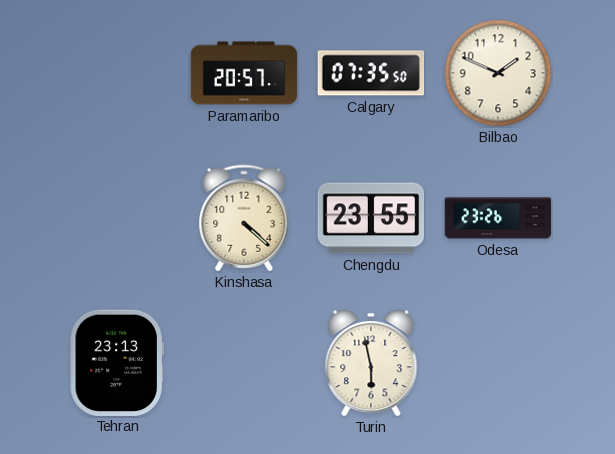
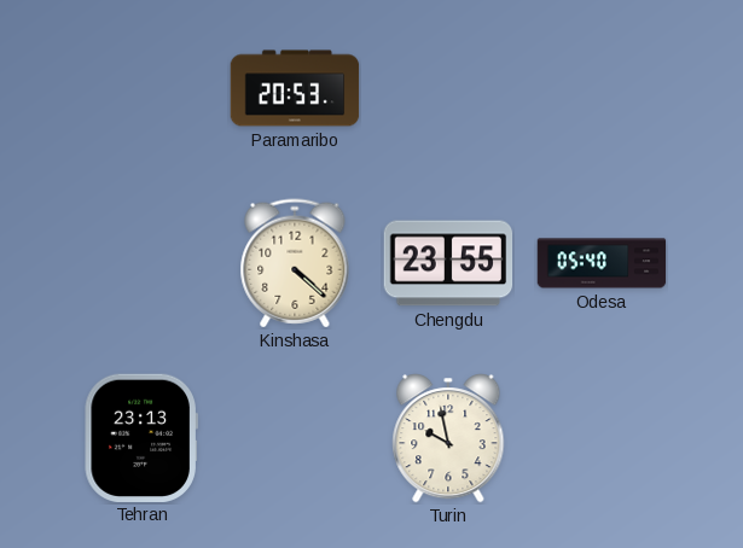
Paramaribo: 20:57 -> 20:53 (295, 88)
Calgary: 07:35 -> none (371, 73)
Bilbao: 1:49 -> none (498, 73)
Odesa: 23:26 -> 05:40 (602, 263)
Turin: 5:58 -> 9:58 (448, 438)
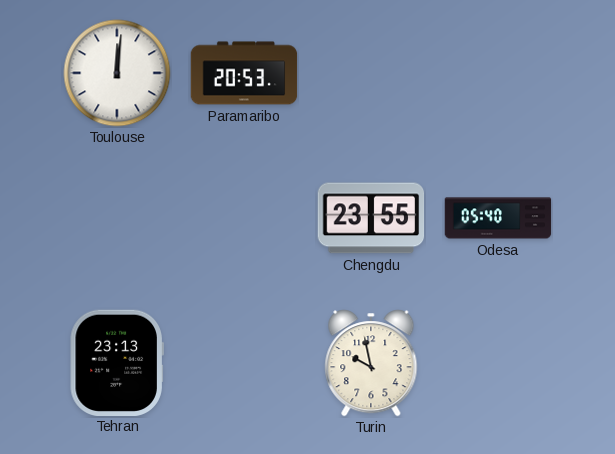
Toulouse: none -> 12:01 (117, 73)
Kinshasa: 4:22 -> none (295, 263)
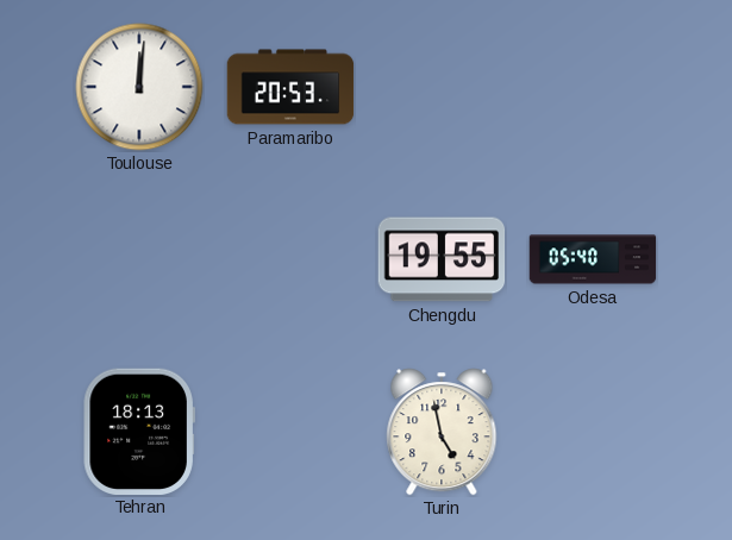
Chengdu: 23:55 -> 19:55 (442, 259)
Tehran: 23:13 -> 18:13 (139, 431)
Turin: 9:58 -> 4:58 (442, 432)
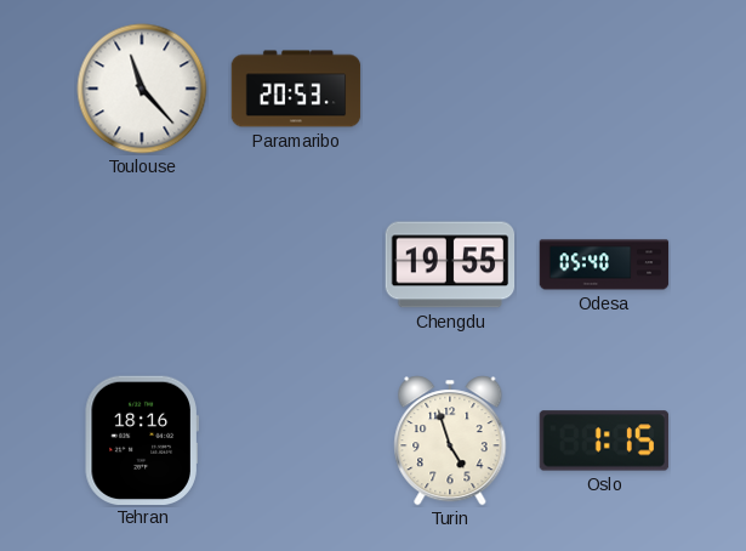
Toulouse: 12:01 -> 11:23 (142, 89)
Tehran: 18:13 -> 18:16 (142, 439)
Turin: 4:58 -> 4:57 (450, 441)
Oslo: none -> 1:15 (604, 441)
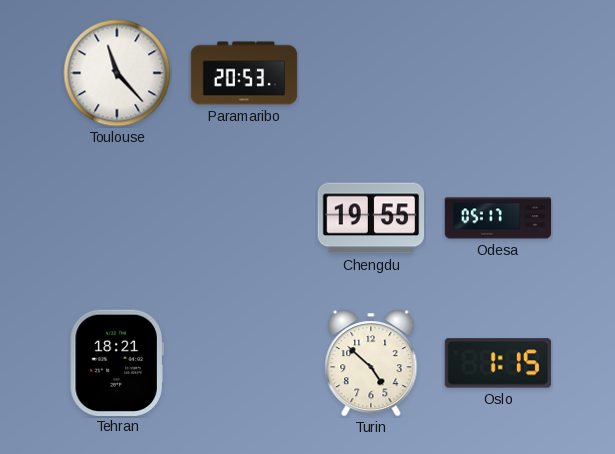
Odesa: 05:40 -> 05:17 (498, 218)
Tehran: 18:16 -> 18:21 (117, 362)
Turin: 4:57 -> 4:52 (371, 363)
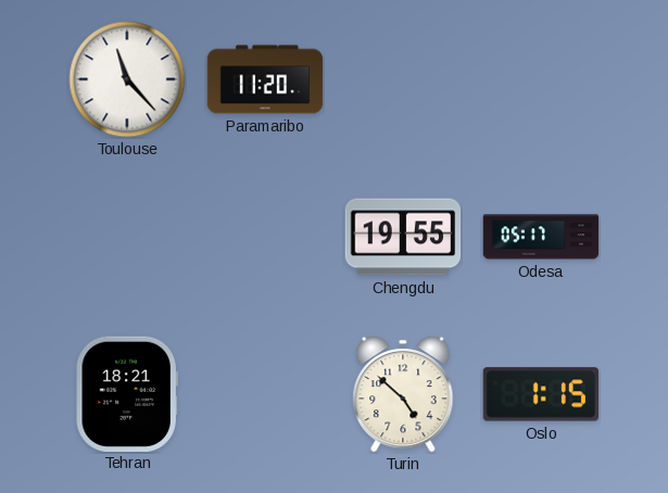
Paramaribo: 20:53 -> 11:20 (265, 79)
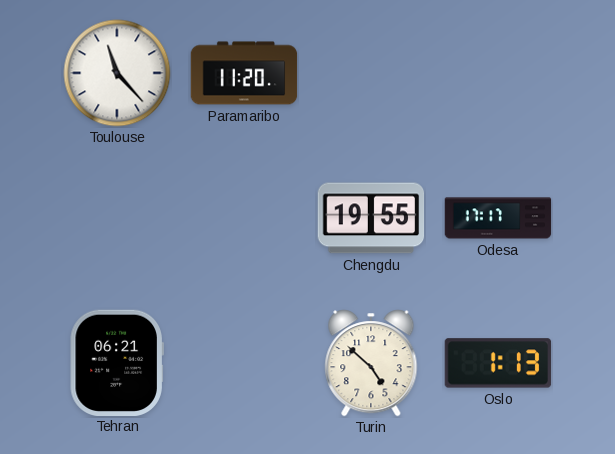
Odesa: 05:17 -> 17:17 (498, 218)
Tehran: 18:21 -> 06:21 (117, 362)
Oslo: 1:15 -> 1:13 (498, 363)
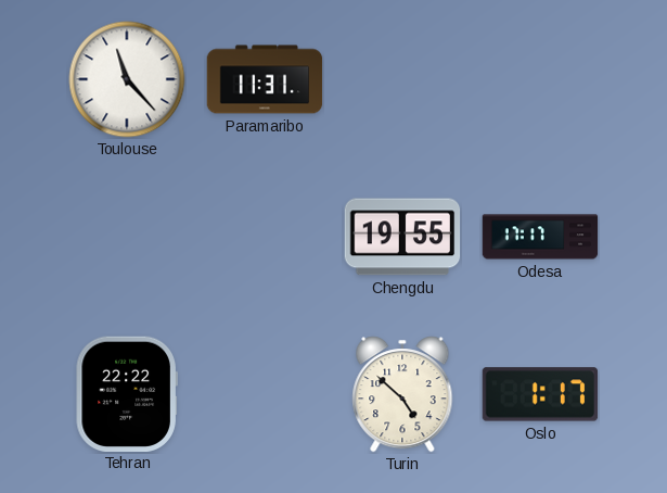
Paramaribo: 11:20 -> 11:31 (265, 79)
Tehran: 06:21 -> 22:22 (127, 393)
Oslo: 1:13 -> 1:17 (540, 394)
